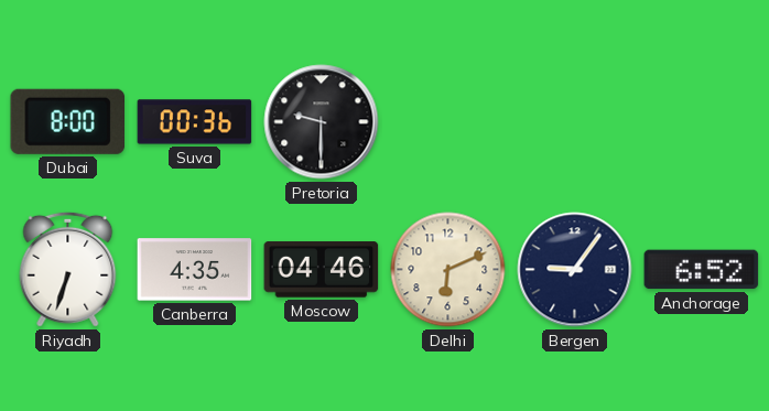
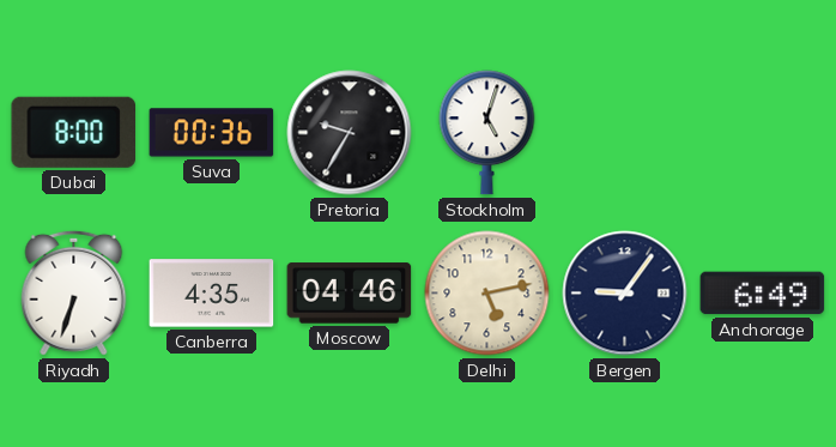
Pretoria: 9:30 -> 9:35 (350, 133)
Stockholm: none -> 5:03 (487, 133)
Delhi: 6:11 -> 5:13 (487, 294)
Anchorage: 6:52 -> 6:49 (763, 294)
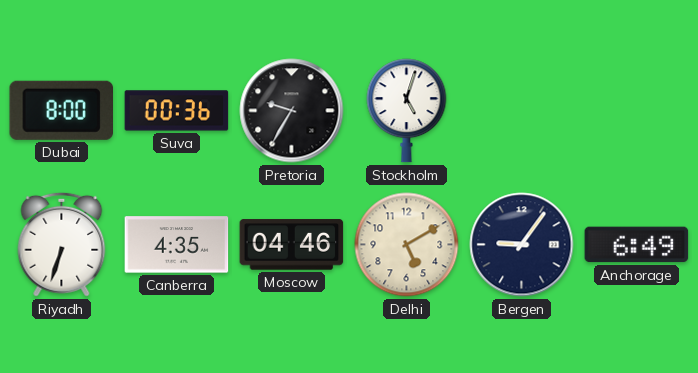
Delhi: 5:13 -> 5:10 (407, 245)
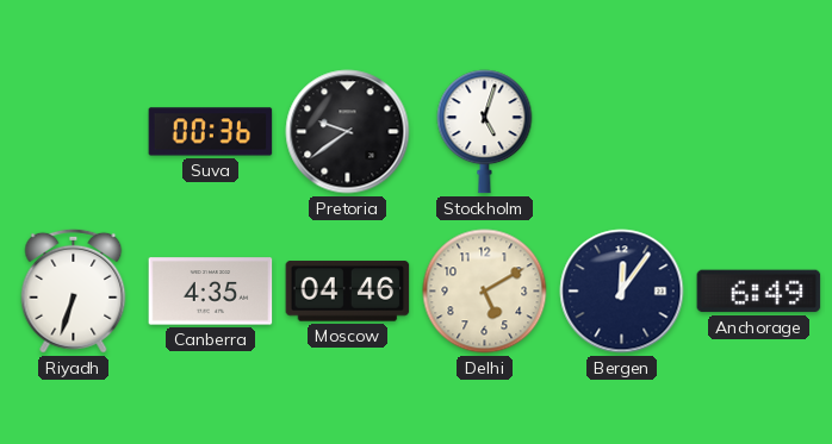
Dubai: 8:00 -> none (61, 110)
Pretoria: 9:35 -> 9:39 (348, 132)
Bergen: 9:06 -> 12:06 (622, 292)
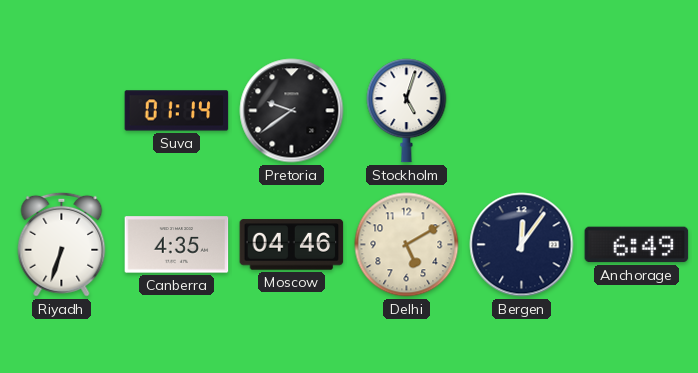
Suva: 00:36 -> 01:14 (177, 111)
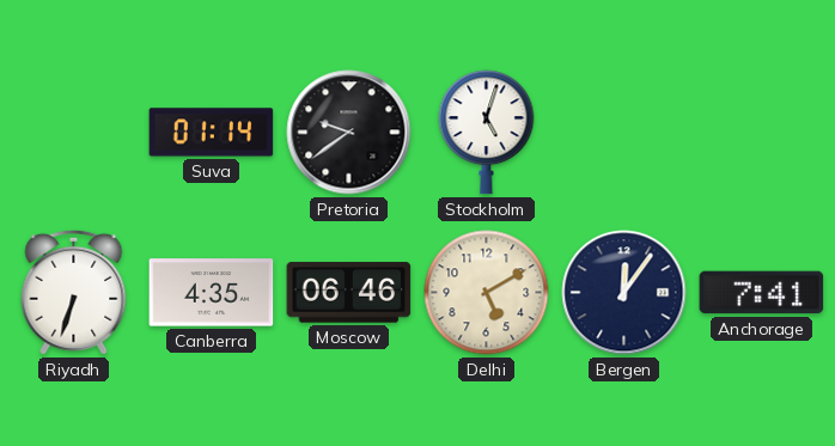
Moscow: 04:46 -> 06:46 (349, 293)
Anchorage: 6:49 -> 7:41 (762, 293)
